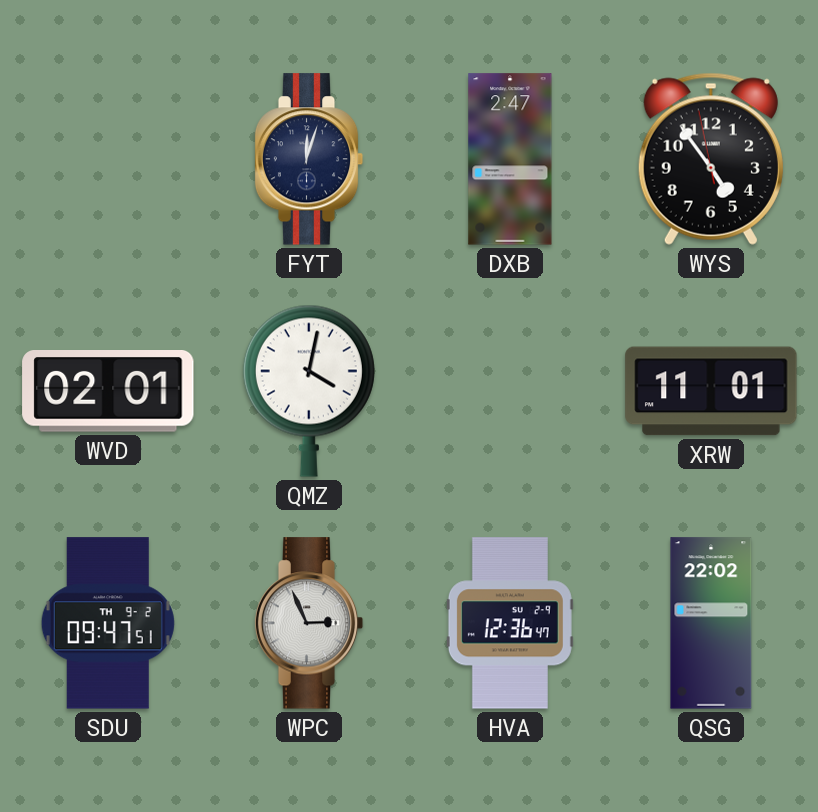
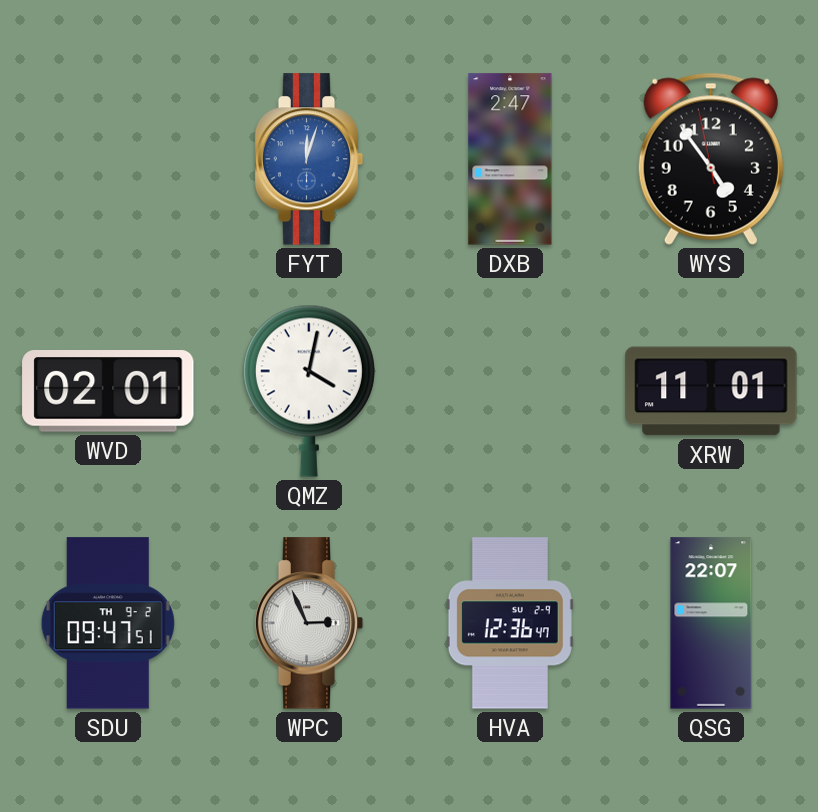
FYT dial: navy -> blue (309, 159)
QSG: 22:02 -> 22:07 (711, 623)
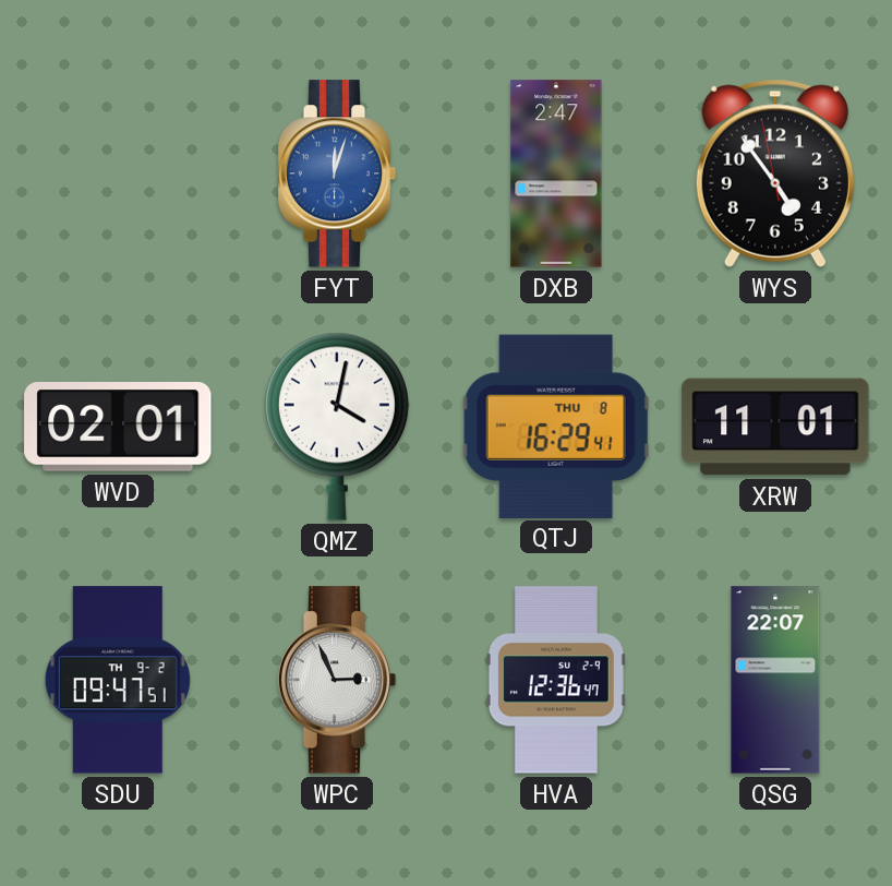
QTJ: none -> 16:29 (556, 426)
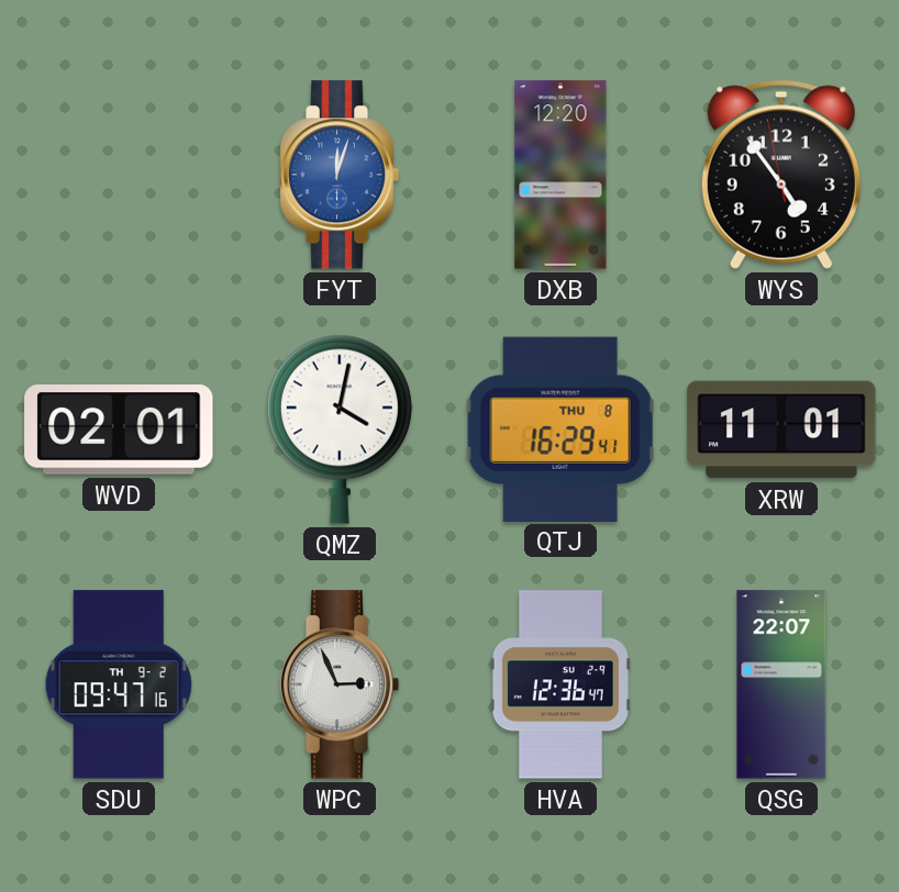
DXB: 2:47 -> 12:20 (561, 175)
SDU: 09:47:51 -> 09:47:16 (119, 684)
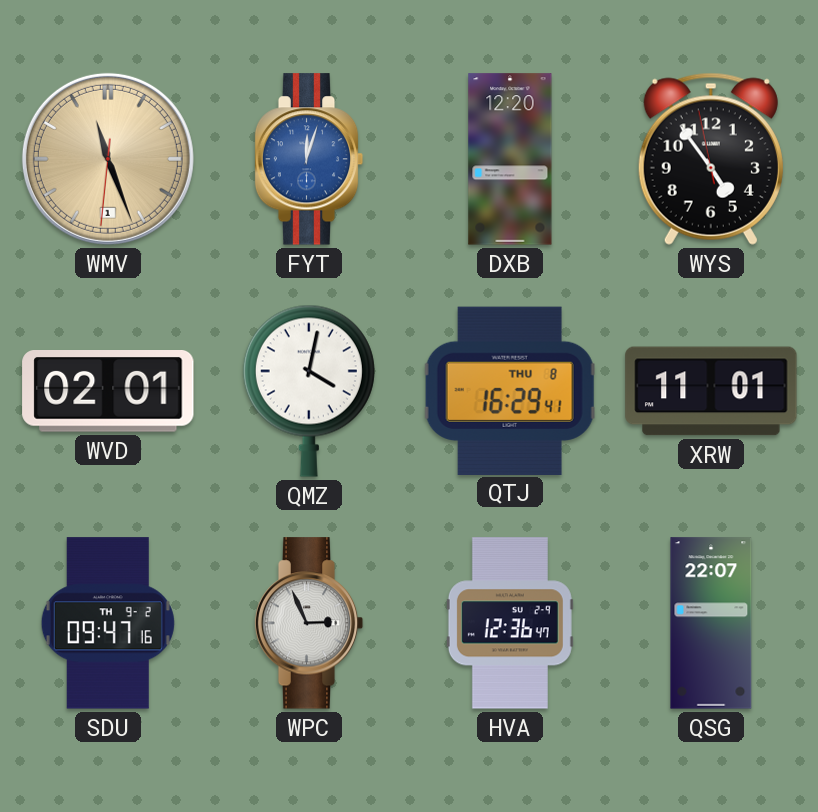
WMV: none -> 11:26 (108, 159)
